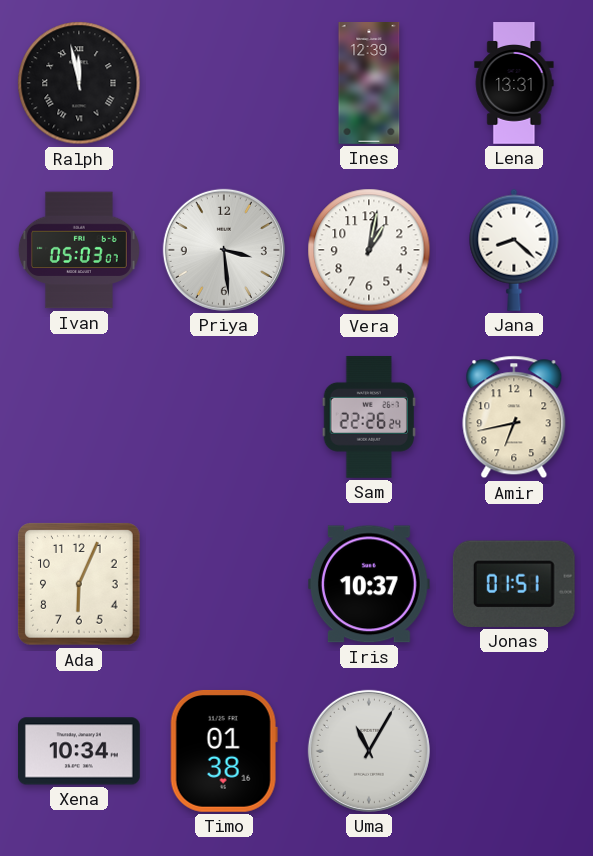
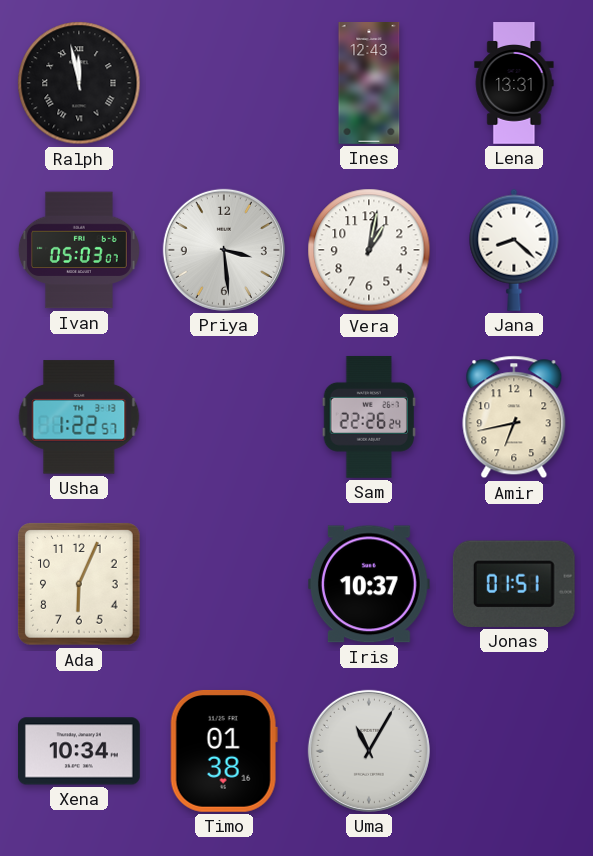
Ines: 12:39 -> 12:43 (369, 84)
Usha: none -> 1:22 (79, 417)
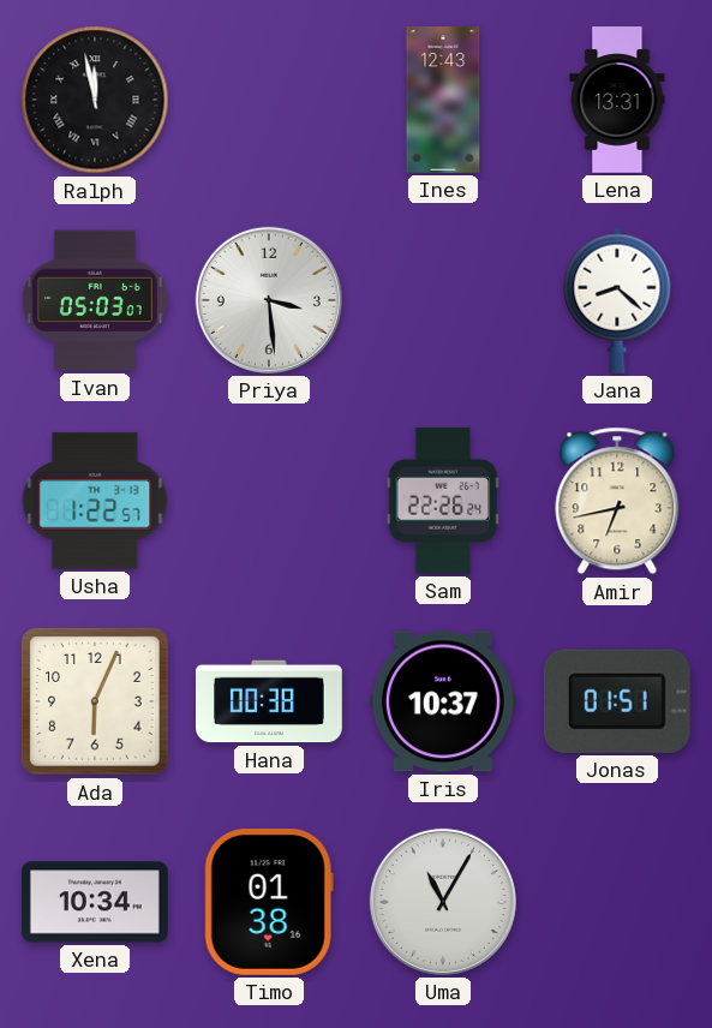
Vera: 1:02 -> none (369, 250)
Hana: none -> 00:38 (270, 701)
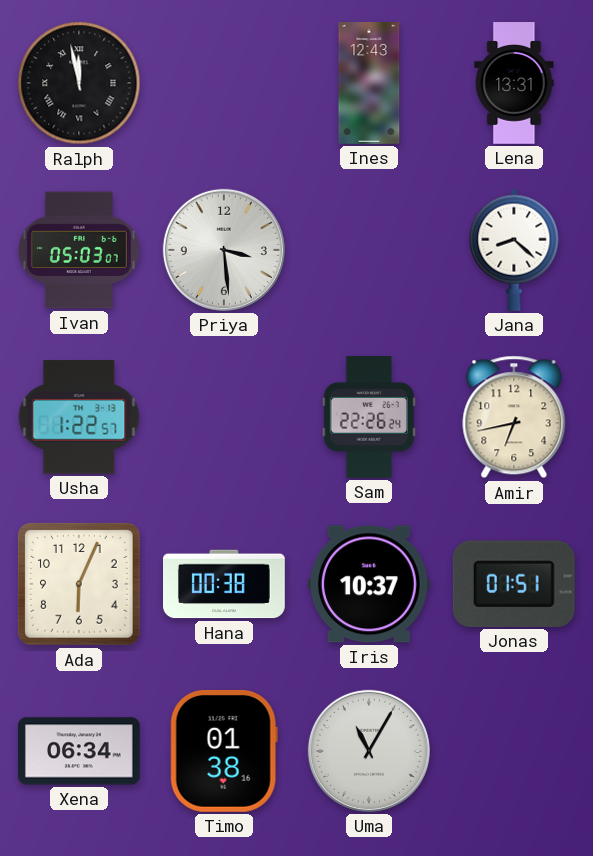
Xena: 10:34 -> 06:34 (80, 751)
